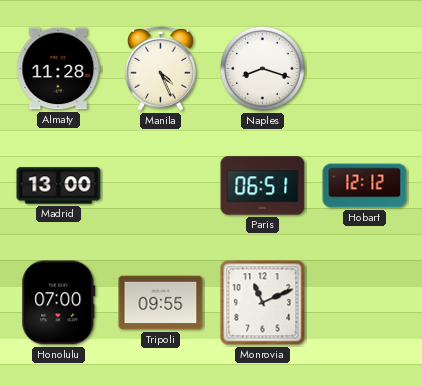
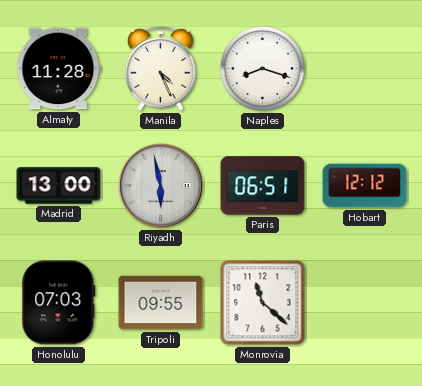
Riyadh: none -> 5:58 (160, 185)
Honolulu: 07:00 -> 07:03 (59, 303)
Monrovia: 11:11 -> 11:22 (263, 303)
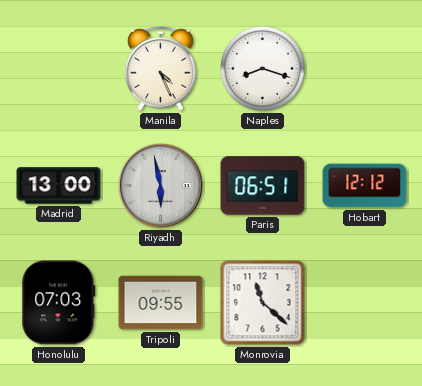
Almaty: 11:28 -> none (59, 69)
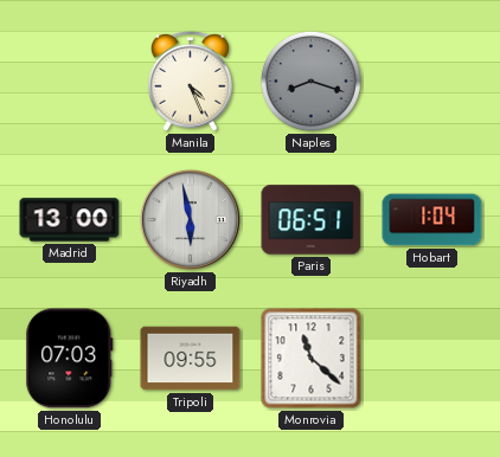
Naples dial: white -> grey (310, 81)
Hobart: 12:12 -> 1:04 (432, 220)
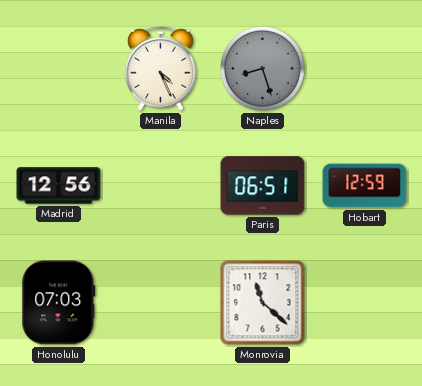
Naples: 8:18 -> 8:27 (262, 68)
Madrid: 13:00 -> 12:56 (59, 186)
Riyadh: 5:58 -> none (190, 219)
Hobart: 1:04 -> 12:59 (365, 186)
Tripoli: 09:55 -> none (191, 359)
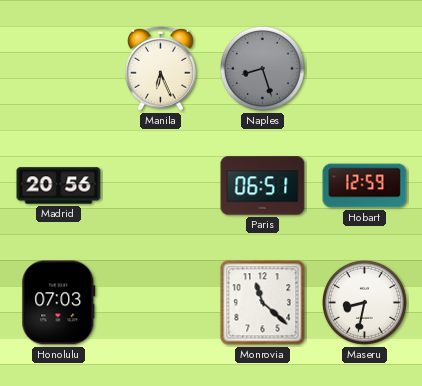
Manila: 4:26 -> 6:26 (161, 68)
Madrid: 12:56 -> 20:56 (59, 186)
Maseru: none -> 8:32 (364, 302)
